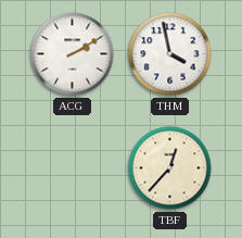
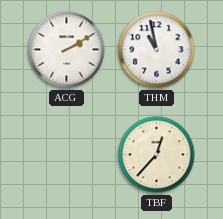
THM: 3:58 -> 10:58 (157, 50)
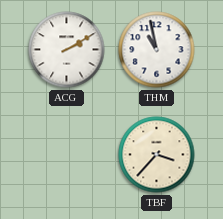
TBF: 12:37 -> 3:37 (157, 155)
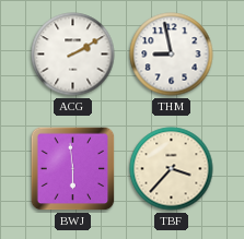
THM: 10:58 -> 8:58 (172, 55)
BWJ: none -> 5:59 (73, 169)
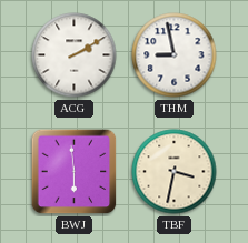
TBF: 3:37 -> 3:32 (175, 172)
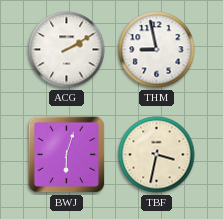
BWJ: 5:59 -> 6:03 (67, 155)
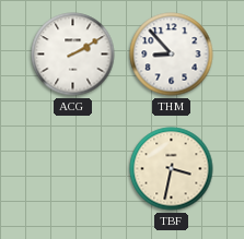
THM: 8:58 -> 8:53 (172, 55)
BWJ: 6:03 -> none (67, 155)
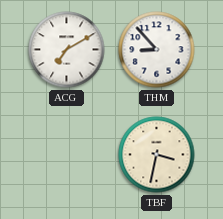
ACG: 2:10 -> 7:10 (67, 50)
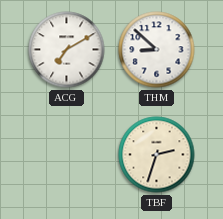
THM: 8:53 -> 8:52 (157, 50)
TBF: 3:32 -> 2:33 (157, 155)
